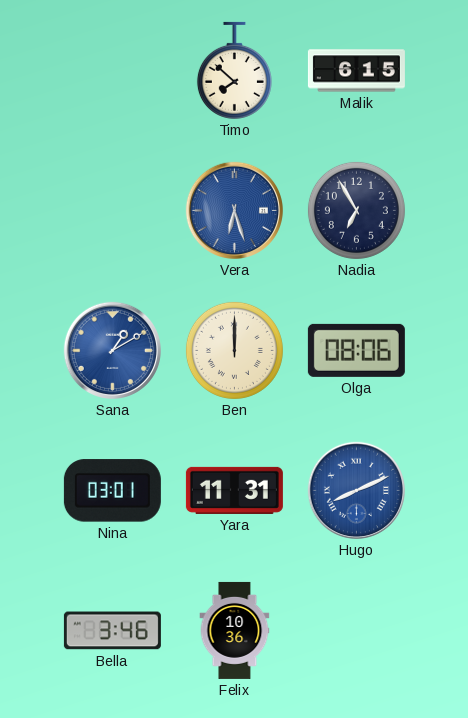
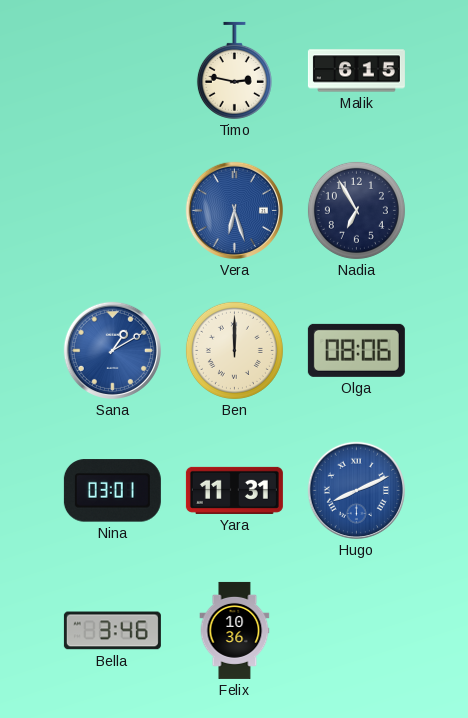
Timo: 7:52 -> 2:47 (234, 70)
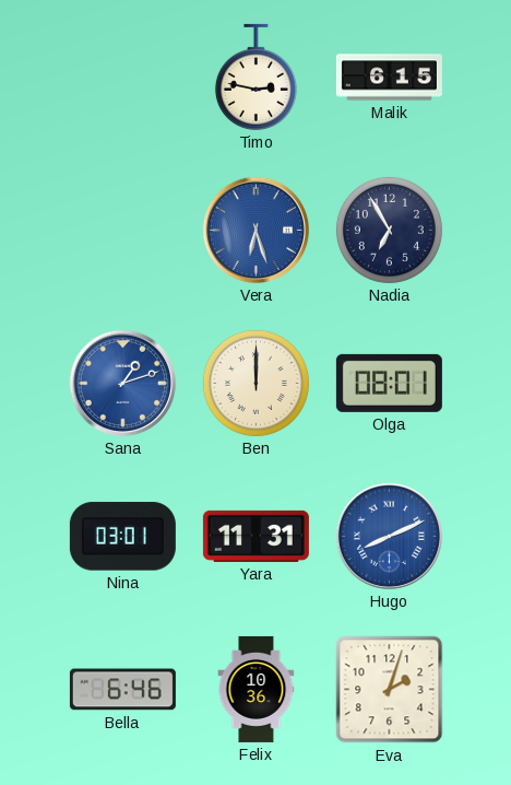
Sana: 1:10 -> 1:12 (122, 383)
Olga: 08:06 -> 08:01 (389, 383)
Bella: 3:46 -> 6:46 (122, 690)
Eva: none -> 2:03 (390, 690)
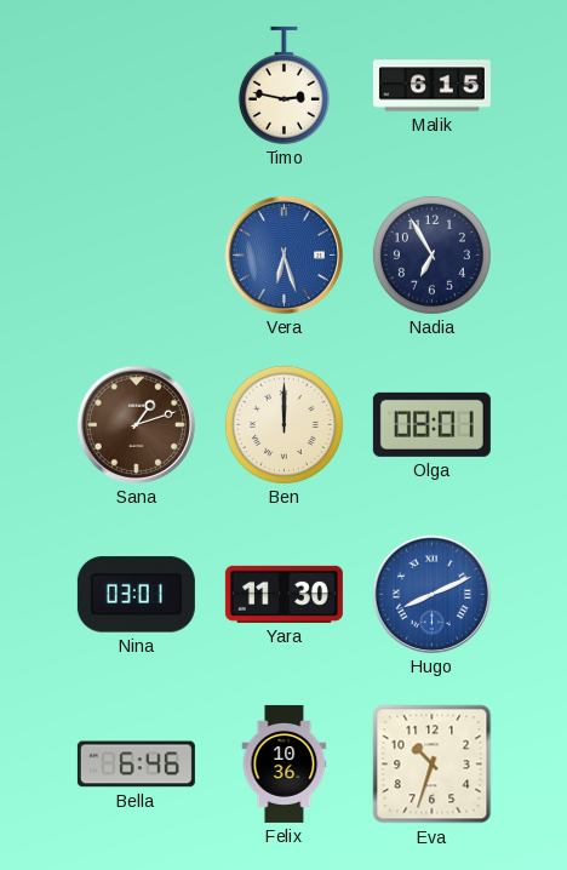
Sana dial: blue -> brown (136, 424)
Yara: 11:31 -> 11:30 (283, 594)
Eva: 2:03 -> 10:33 (433, 765)
